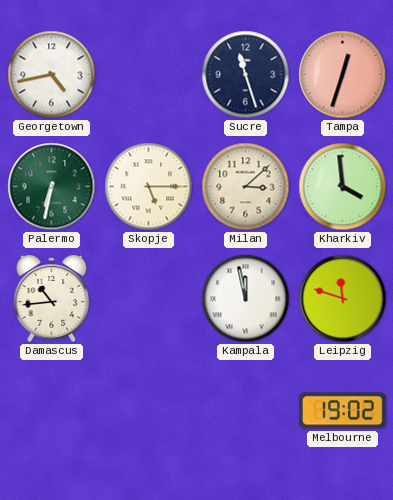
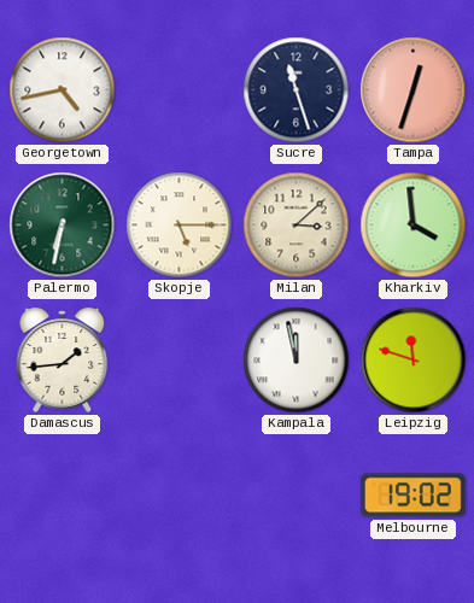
Damascus: 10:44 -> 1:44 (63, 359)
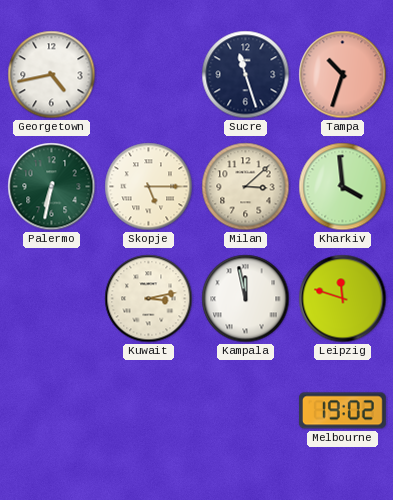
Tampa: 12:33 -> 10:33 (343, 75)
Damascus: 1:44 -> none (63, 359)
Kuwait: none -> 3:13 (149, 299)
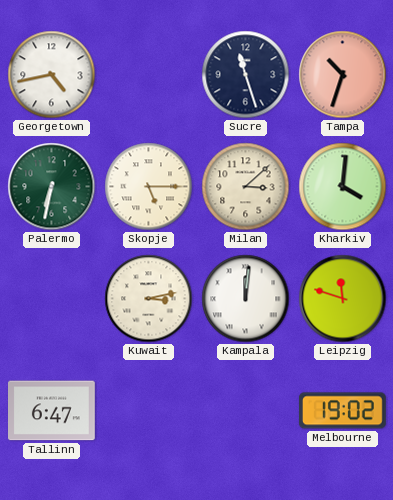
Kharkiv: 3:59 -> 4:01 (343, 187)
Kampala: 11:58 -> 12:01 (246, 299)
Tallinn: none -> 6:47 (52, 411)
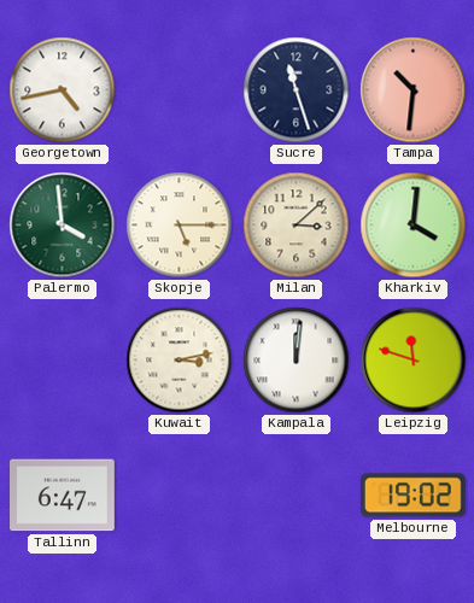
Tampa: 10:33 -> 10:31 (414, 90)
Palermo: 6:32 -> 3:59 (63, 226)
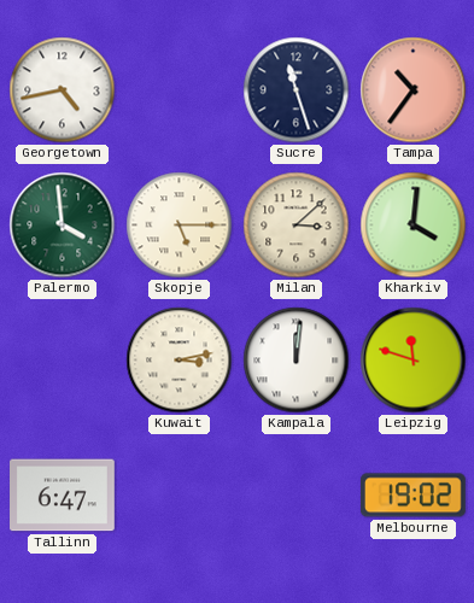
Tampa: 10:31 -> 10:36 (414, 90)
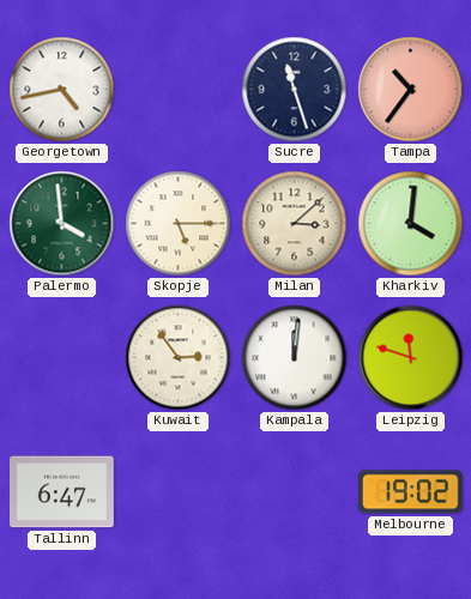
Kuwait: 3:13 -> 2:54 (179, 358)
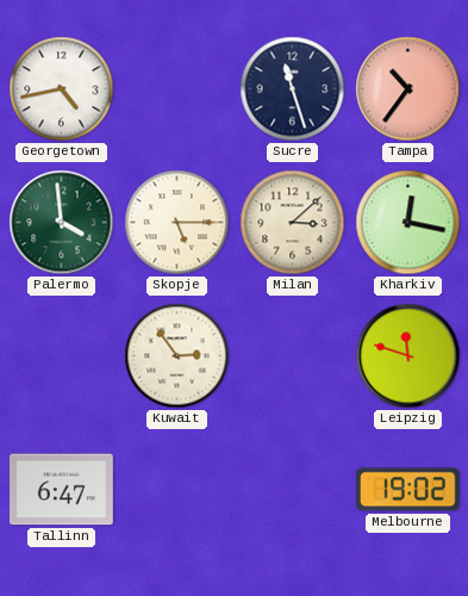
Kharkiv: 4:01 -> 12:17 (408, 223)
Kampala: 12:01 -> none (295, 358)
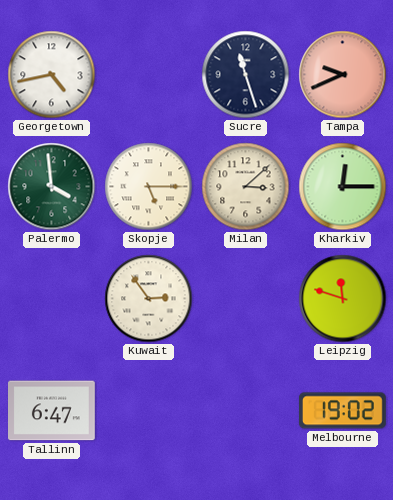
Tampa: 10:36 -> 9:41 (343, 75)
Kharkiv: 12:17 -> 12:15 (343, 187)
